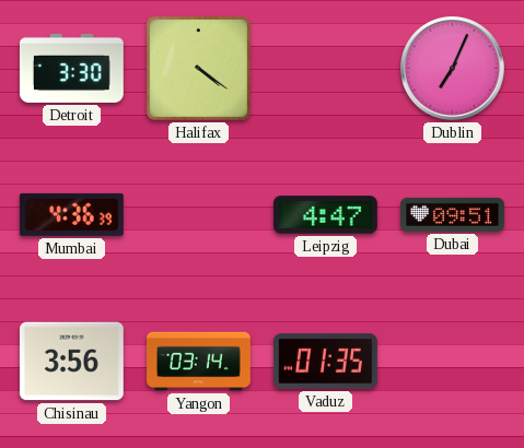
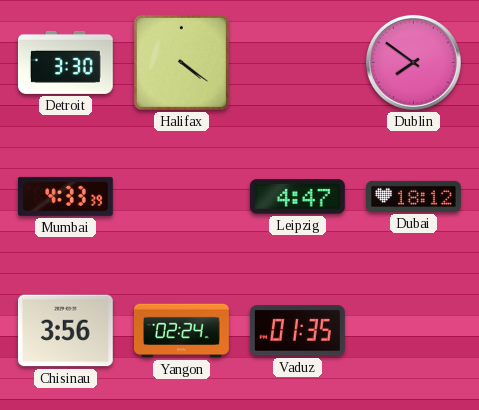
Dublin: 7:04 -> 7:51 (413, 62)
Mumbai: 4:36 -> 4:33 (65, 196)
Dubai: 09:51 -> 18:12 (414, 196)
Yangon: 03:14 -> 02:24 (182, 331)
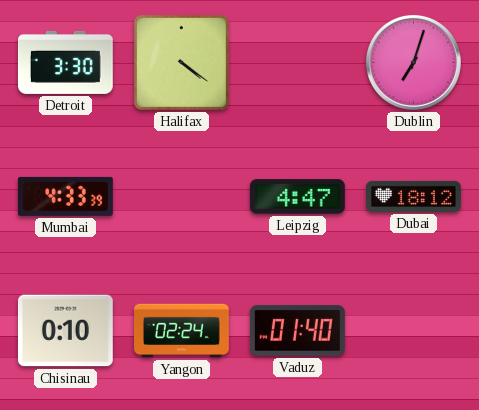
Dublin: 7:51 -> 7:03 (413, 62)
Chisinau: 3:56 -> 0:10 (65, 331)
Vaduz: 01:35 -> 01:40 (297, 331)
